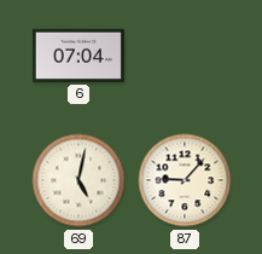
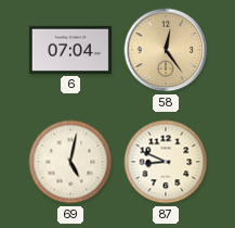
58: none -> 12:24 (166, 50)
87: 9:07 -> 8:49 (166, 162)
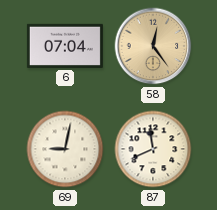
69: 5:02 -> 9:02 (65, 149)
87: 8:49 -> 11:41 (153, 149)
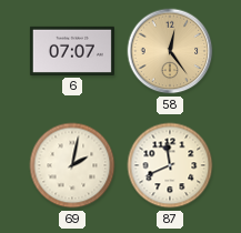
6: 07:04 -> 07:07 (72, 51)
69: 9:02 -> 2:02 (72, 165)
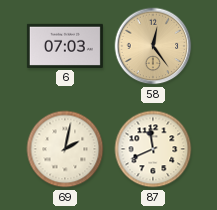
6: 07:07 -> 07:03 (65, 46)
